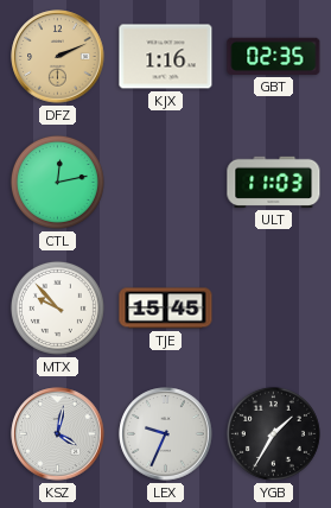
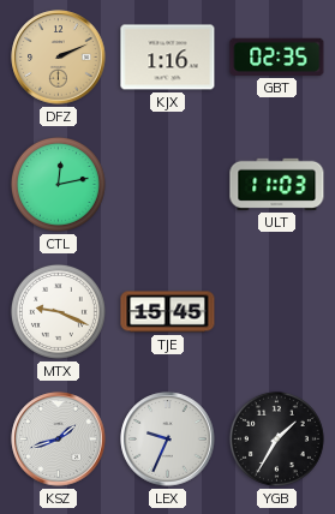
MTX: 9:53 -> 9:19 (58, 311)
KSZ: 4:02 -> 1:42 (59, 440)
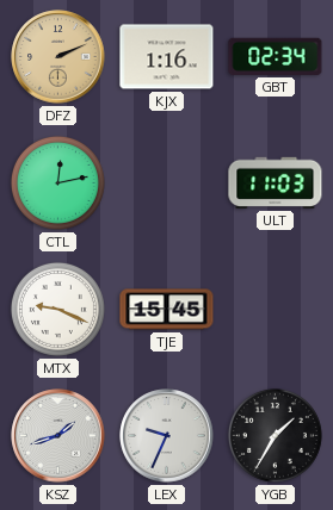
GBT: 02:35 -> 02:34 (276, 56)
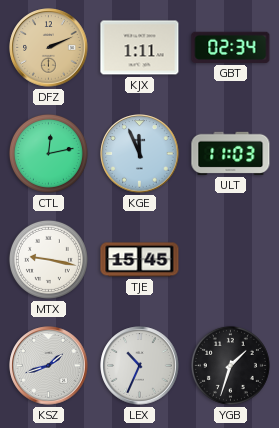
KJX: 1:16 -> 1:11 (140, 48)
KGE: none -> 11:56 (140, 154)
MTX: 9:19 -> 9:17 (48, 259)
LEX: 9:34 -> 10:34 (140, 366)
YGB: 1:35 -> 1:33 (230, 365)
